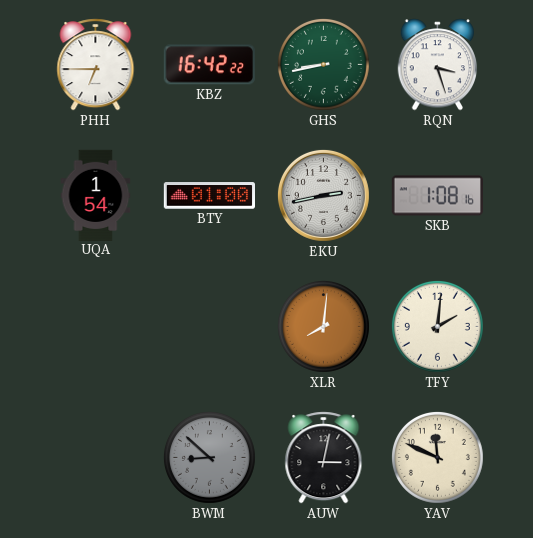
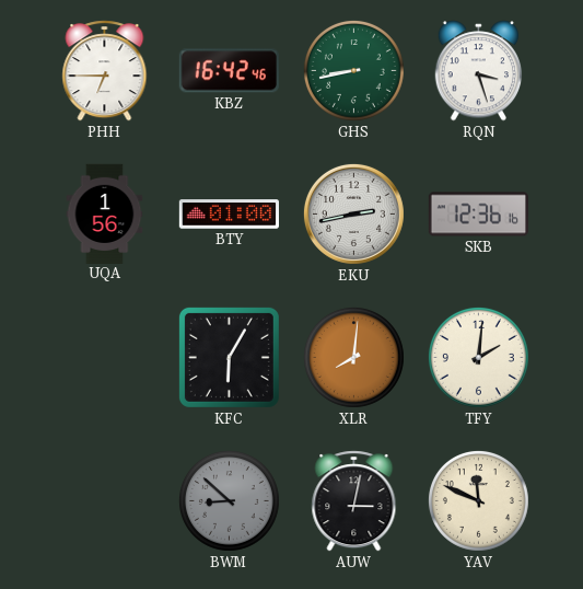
KBZ: 16:42:22 -> 16:42:46 (229, 71)
UQA: 1:54 -> 1:56 (105, 213)
SKB: 1:08 -> 12:36 (478, 215)
KFC: none -> 6:05 (229, 357)
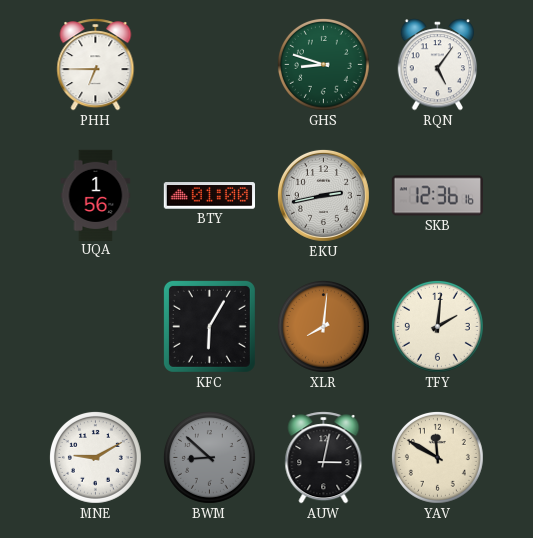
KBZ: 16:42 -> none (229, 71)
GHS: 8:43 -> 8:48 (323, 64)
RQN: 3:27 -> 5:06 (438, 65)
MNE: none -> 9:10 (95, 457)
YAV: 11:49 -> 11:50 (437, 457)
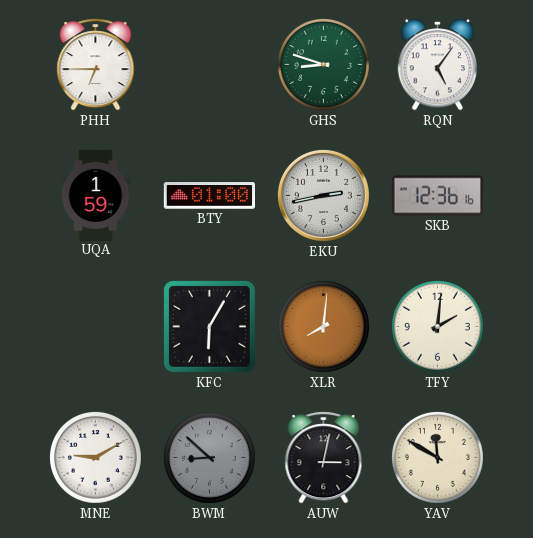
UQA: 1:56 -> 1:59 (96, 195)
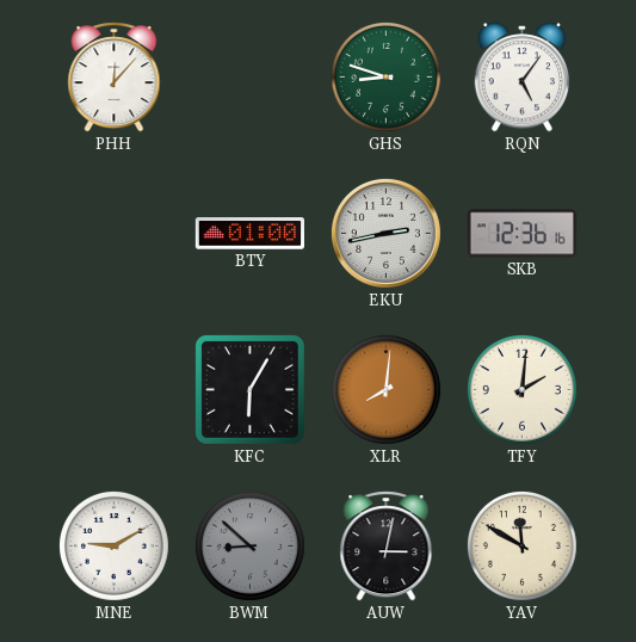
PHH: 6:45 -> 12:07 (115, 78)
UQA: 1:59 -> none (96, 195)
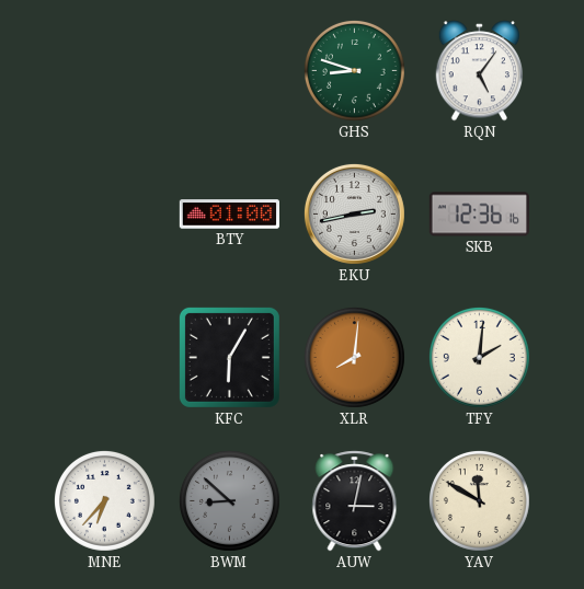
PHH: 12:07 -> none (115, 78)
MNE: 9:10 -> 6:37 (104, 500)
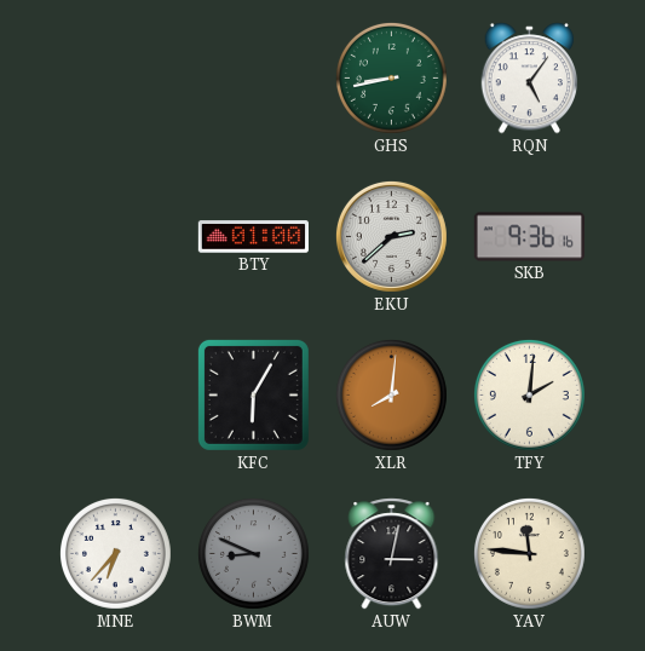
GHS: 8:48 -> 8:43 (391, 77)
EKU: 2:43 -> 2:38 (391, 236)
SKB: 12:36 -> 9:36 (529, 237)
BWM: 8:52 -> 8:49 (253, 553)
YAV: 11:50 -> 11:46 (529, 553)
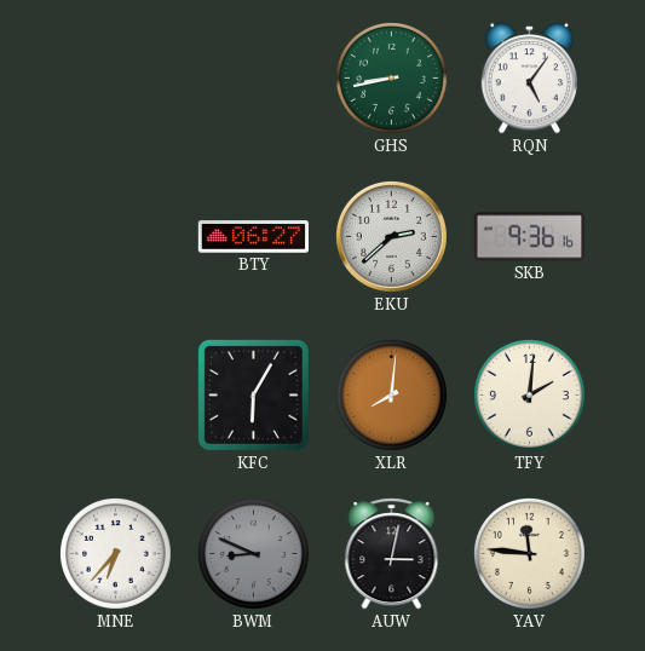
BTY: 01:00 -> 06:27 (253, 237)
